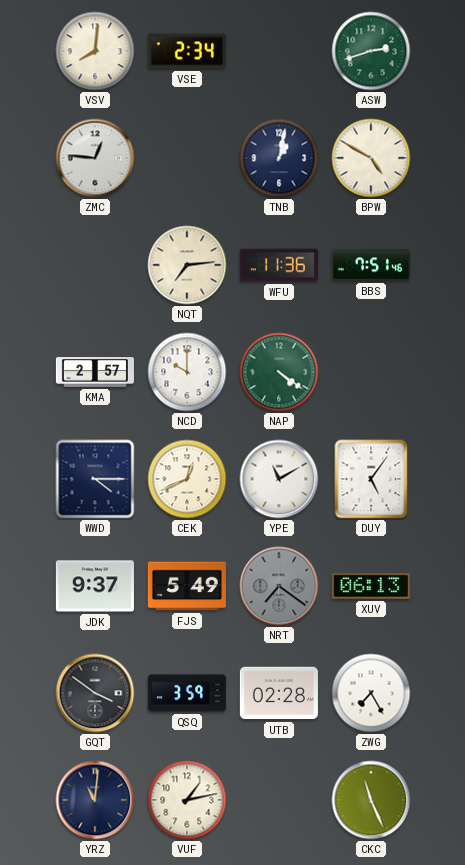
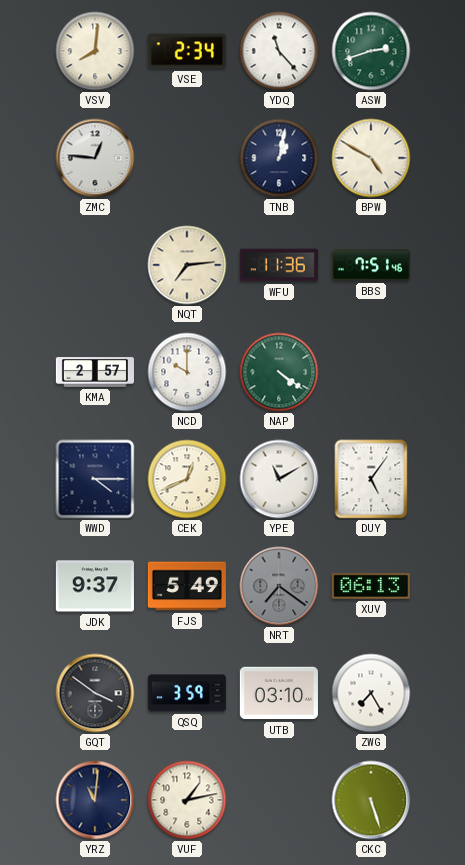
YDQ: none -> 11:23 (279, 51)
UTB: 02:28 -> 03:10 (279, 693)
CKC: 11:26 -> 5:27 (371, 800)
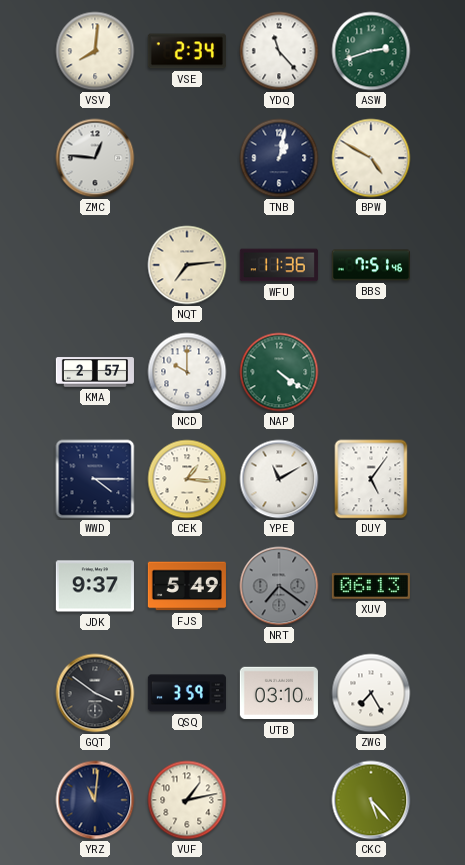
CEK: 12:41 -> 1:16 (187, 479)
CKC: 5:27 -> 5:23 (371, 800)
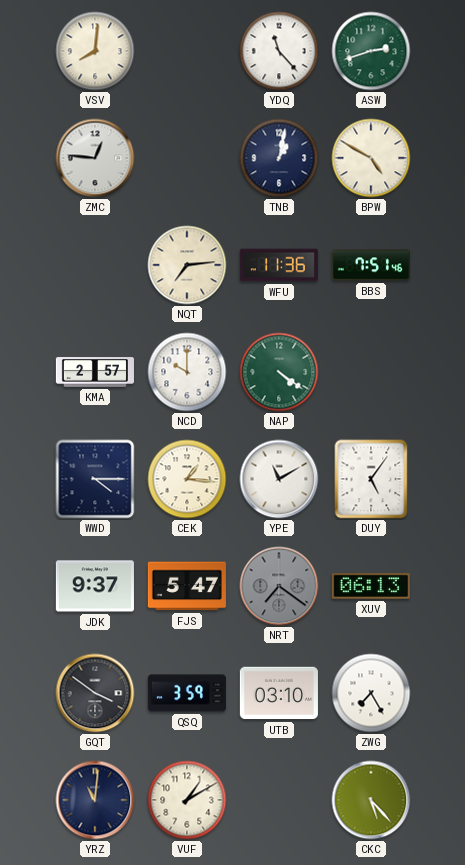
VSE: 2:34 -> none (187, 51)
FJS: 5:49 -> 5:47 (187, 586)
VUF: 1:13 -> 1:10 (187, 800)
